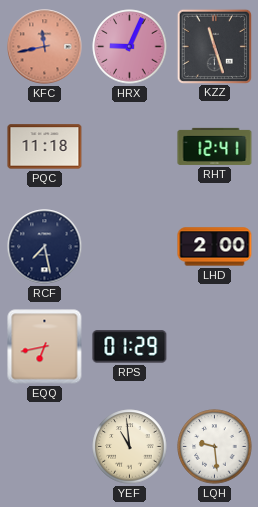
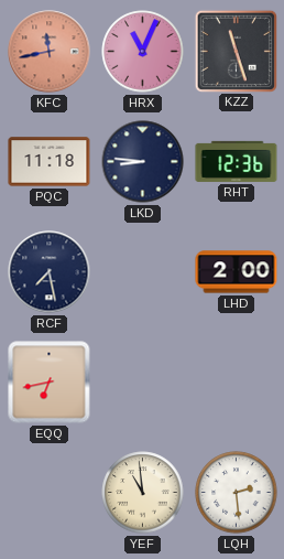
HRX: 9:04 -> 11:04 (143, 52)
LKD: none -> 8:46 (143, 162)
RHT: 12:41 -> 12:36 (237, 161)
RPS: 01:29 -> none (130, 347)
LQH: 9:29 -> 2:29 (237, 493)
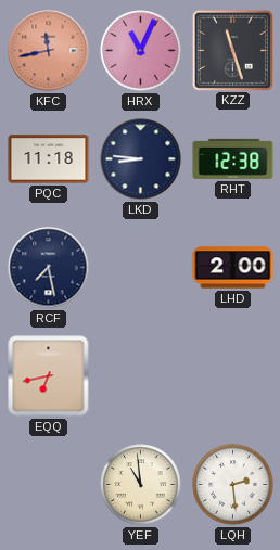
RHT: 12:36 -> 12:38 (233, 158)
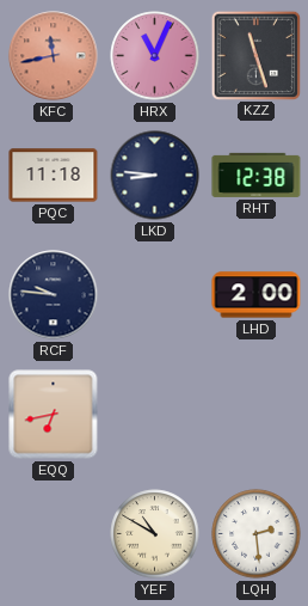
RCF: 7:28 -> 9:46 (54, 295)
YEF: 10:59 -> 10:50 (155, 534)
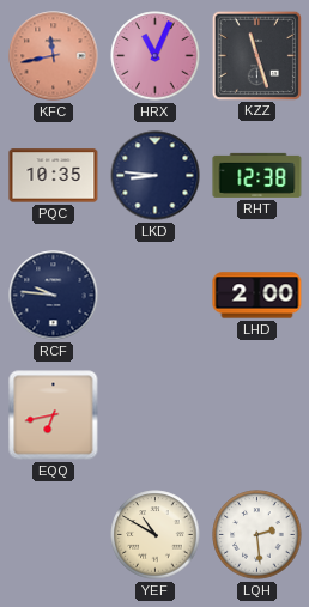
PQC: 11:18 -> 10:35 (54, 176)
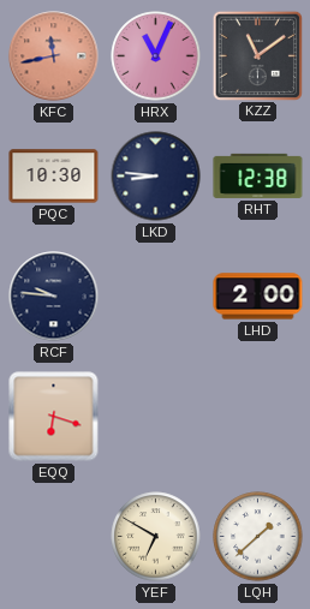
KZZ: 11:27 -> 11:09 (257, 55)
PQC: 10:35 -> 10:30 (54, 177)
EQQ: 6:43 -> 6:18 (54, 417)
YEF: 10:50 -> 6:50 (156, 537)
LQH: 2:29 -> 1:38 (258, 537)
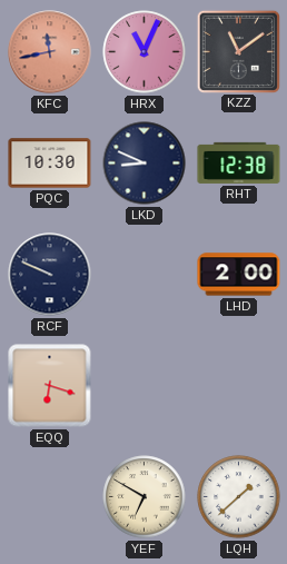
LKD: 8:46 -> 8:49 (145, 164)
RCF: 9:46 -> 9:49 (50, 275)
